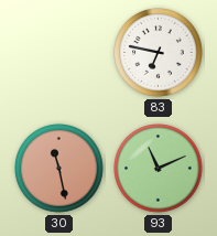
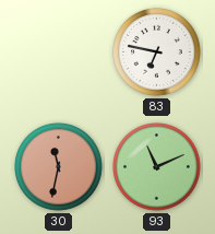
30: 11:28 -> 11:32 (59, 167)
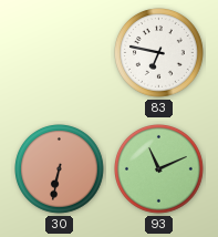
30: 11:32 -> 6:32 (60, 169)
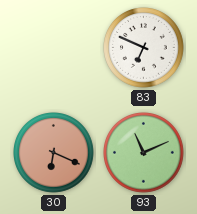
83: 6:47 -> 6:49 (144, 48)
30: 6:32 -> 6:19 (54, 153)
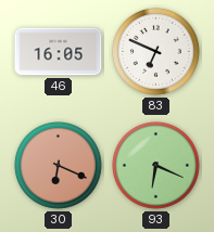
46: none -> 16:05 (59, 52)
93: 11:11 -> 6:19 (156, 166)
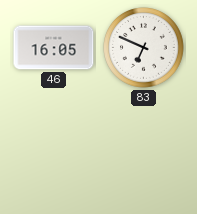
30: 6:19 -> none (59, 166)
93: 6:19 -> none (156, 166)
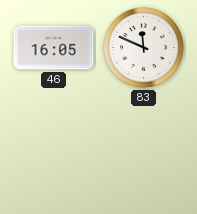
83: 6:49 -> 11:49 (144, 48)
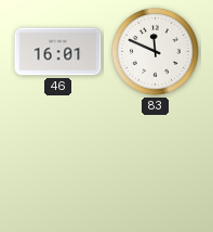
46: 16:05 -> 16:01 (58, 52)
